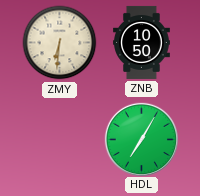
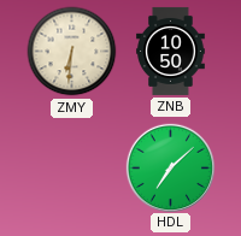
HDL: 7:05 -> 7:08 (170, 167)
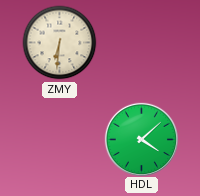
ZNB: 10:50 -> none (171, 51)
HDL: 7:08 -> 4:08 (141, 139)
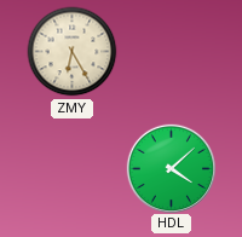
ZMY: 6:31 -> 6:25 (73, 52)
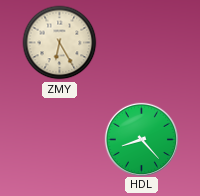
HDL: 4:08 -> 8:23 (141, 139)
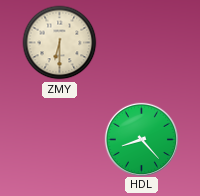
ZMY: 6:25 -> 6:30 (60, 43)
